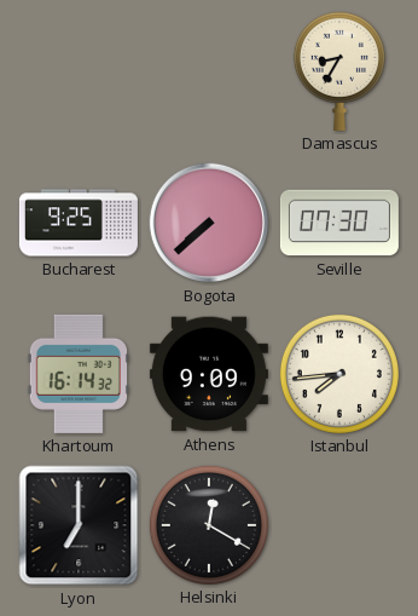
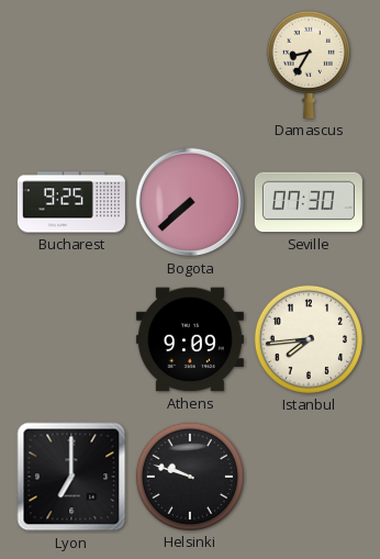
Khartoum: 16:14 -> none (79, 374)
Helsinki: 12:20 -> 9:48 (190, 477)
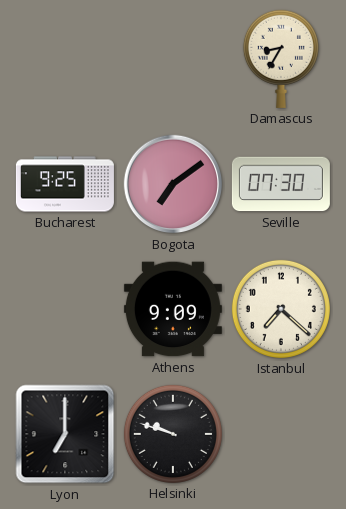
Bogota: 7:38 -> 7:09 (173, 184)
Istanbul: 7:44 -> 7:22 (281, 309)
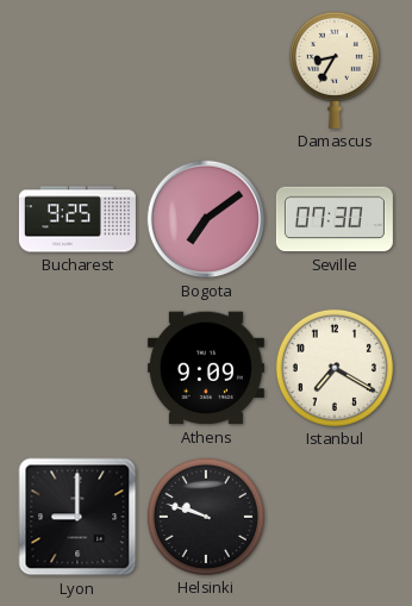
Istanbul: 7:22 -> 7:20 (335, 368)
Lyon: 7:00 -> 9:00 (77, 517)
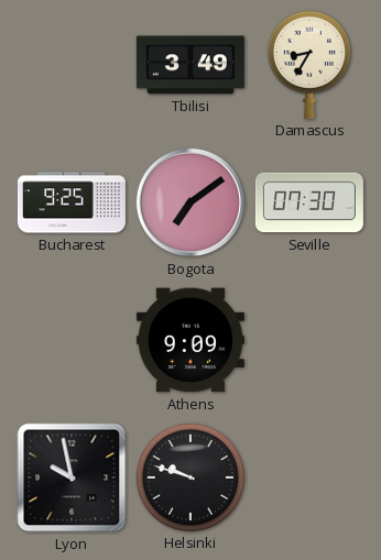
Tbilisi: none -> 3:49 (190, 65)
Istanbul: 7:20 -> none (335, 368)
Lyon: 9:00 -> 9:58 (72, 477)
